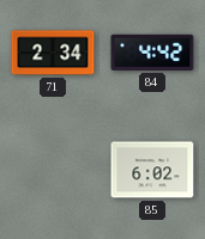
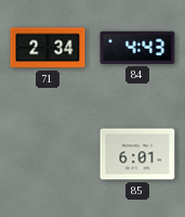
84: 4:42 -> 4:43 (137, 48)
85: 6:02 -> 6:01 (137, 154)
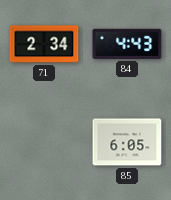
85: 6:01 -> 6:05 (127, 142)
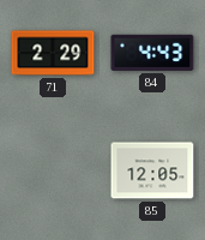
71: 2:34 -> 2:29 (53, 53)
85: 6:05 -> 12:05 (152, 170)
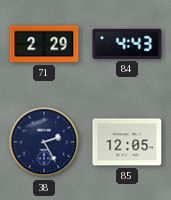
38: none -> 2:25 (44, 142)
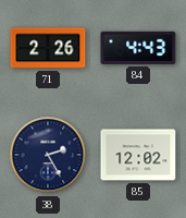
71: 2:29 -> 2:26 (48, 48)
85: 12:05 -> 12:02 (138, 155)
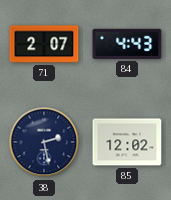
71: 2:26 -> 2:07 (44, 44)
38: 2:25 -> 2:28 (44, 142)
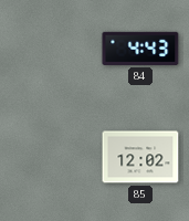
71: 2:07 -> none (44, 44)
38: 2:28 -> none (44, 142)
